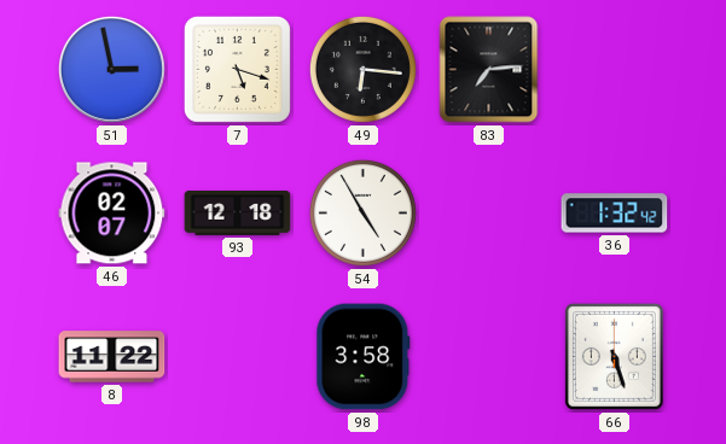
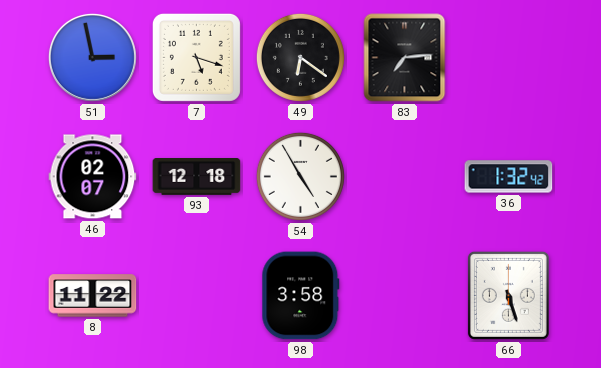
49: 6:16 -> 6:21 (300, 57)
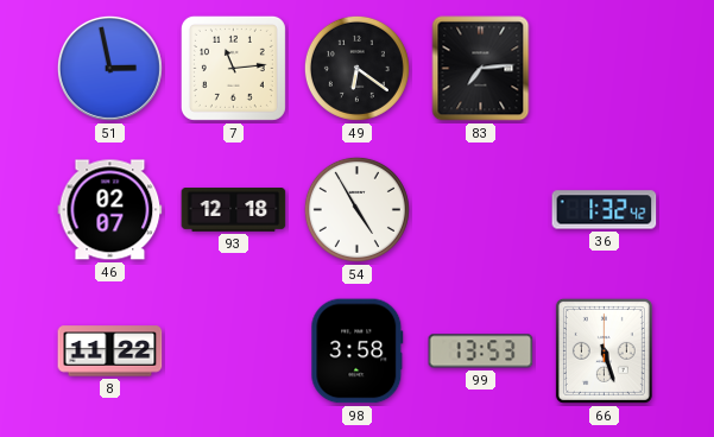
7: 5:18 -> 11:14 (233, 68)
99: none -> 13:53 (481, 351)
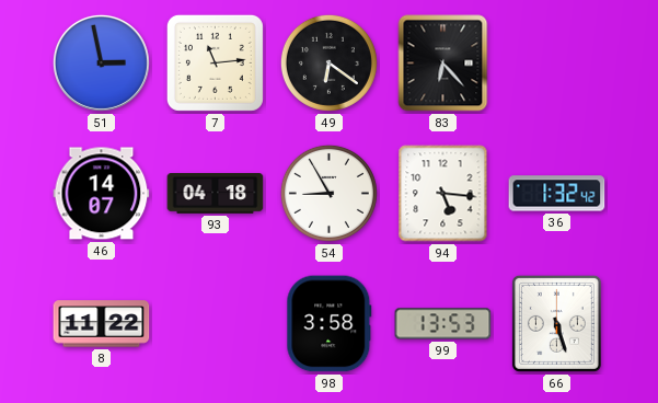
83: 7:14 -> 6:23 (443, 64)
46: 02:07 -> 14:07 (102, 194)
93: 12:18 -> 04:18 (216, 194)
54: 4:55 -> 8:55 (328, 193)
94: none -> 5:16 (443, 194)
